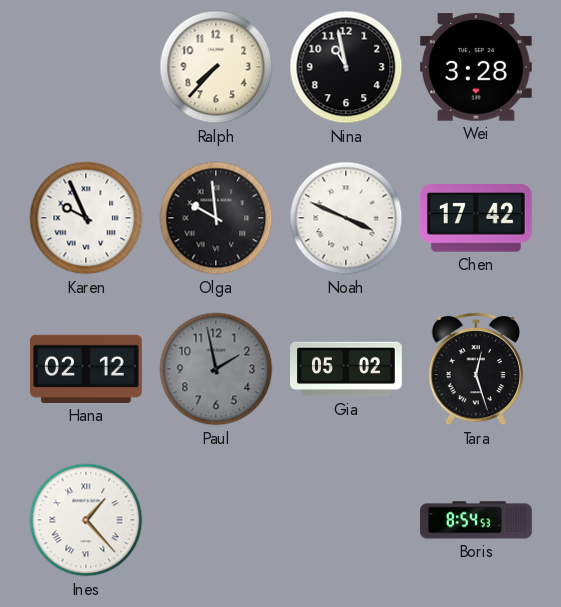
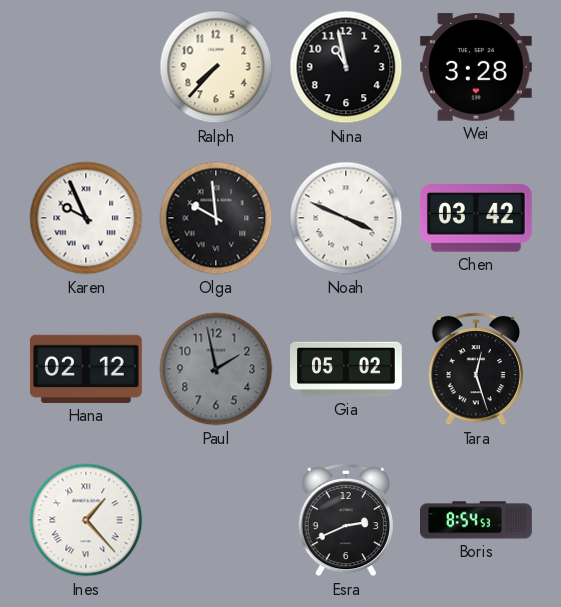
Chen: 17:42 -> 03:42 (476, 218)
Esra: none -> 2:41 (345, 520)
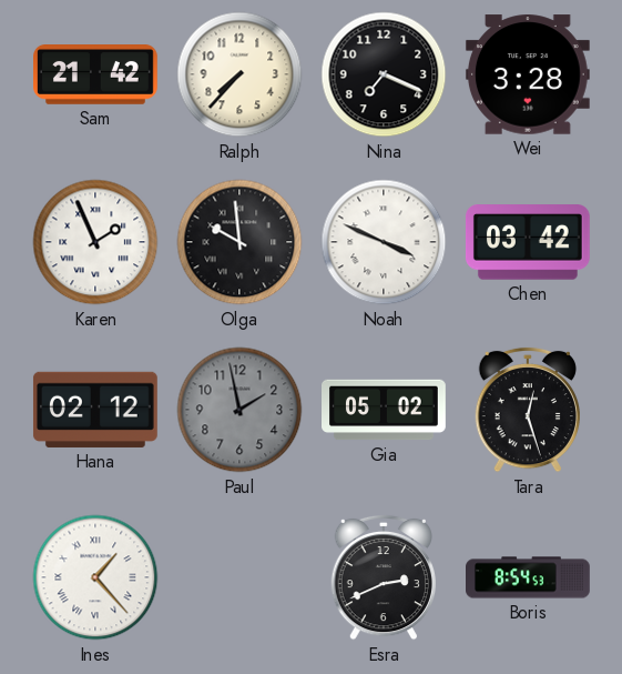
Sam: none -> 21:42 (96, 76)
Nina: 10:58 -> 7:19 (384, 74)
Karen: 9:56 -> 1:56 (95, 242)
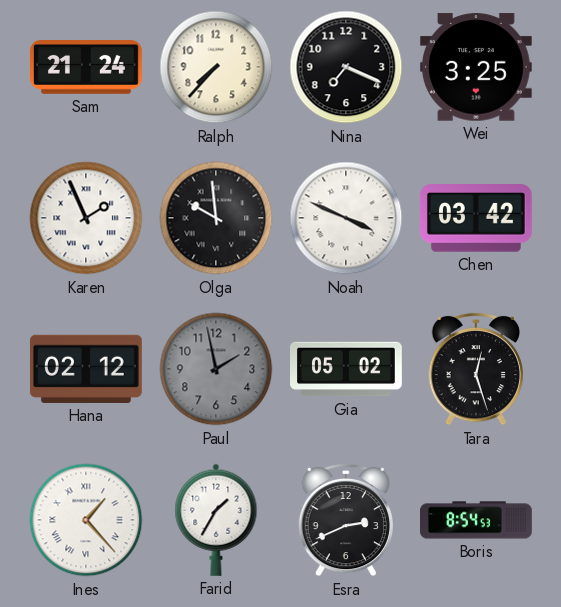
Sam: 21:42 -> 21:24 (87, 68)
Wei: 3:28 -> 3:25 (476, 67)
Farid: none -> 1:35 (216, 520)
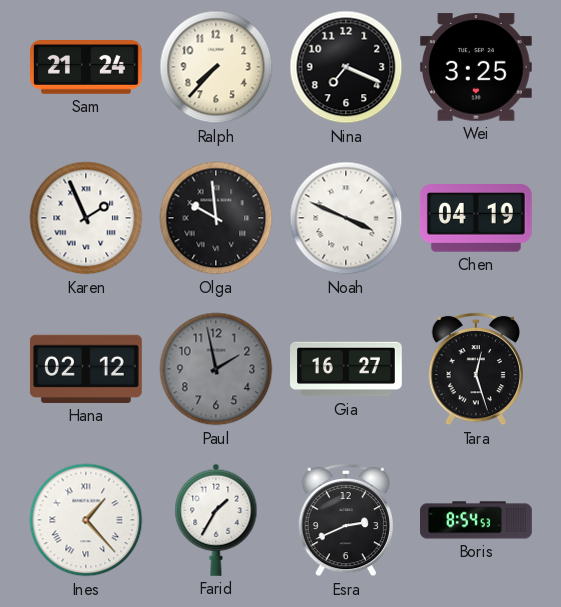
Chen: 03:42 -> 04:19 (476, 218)
Gia: 05:02 -> 16:27 (347, 369)
